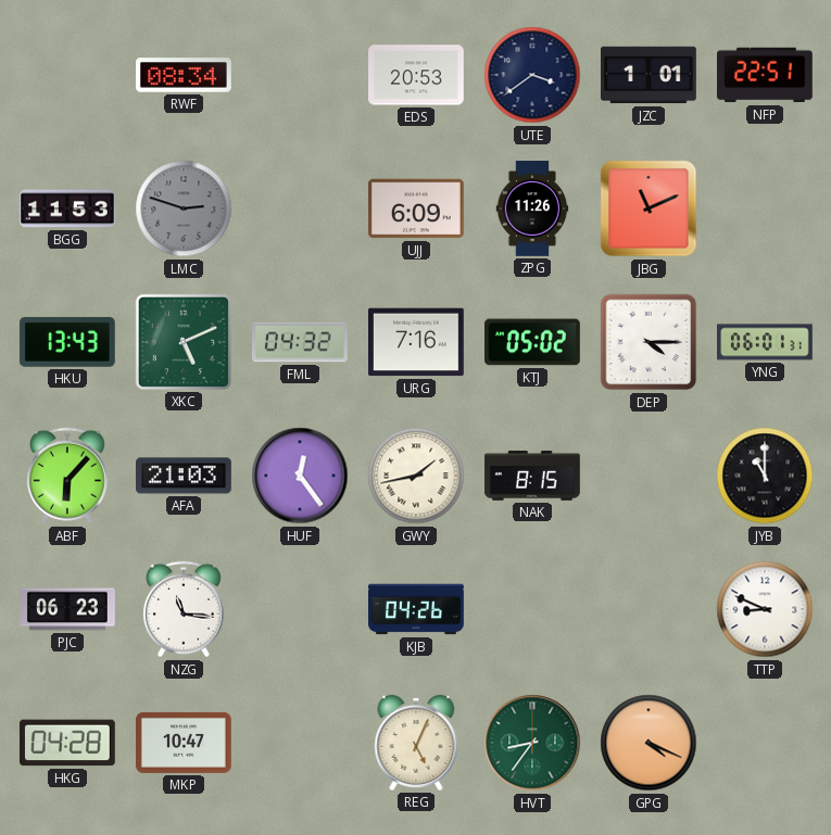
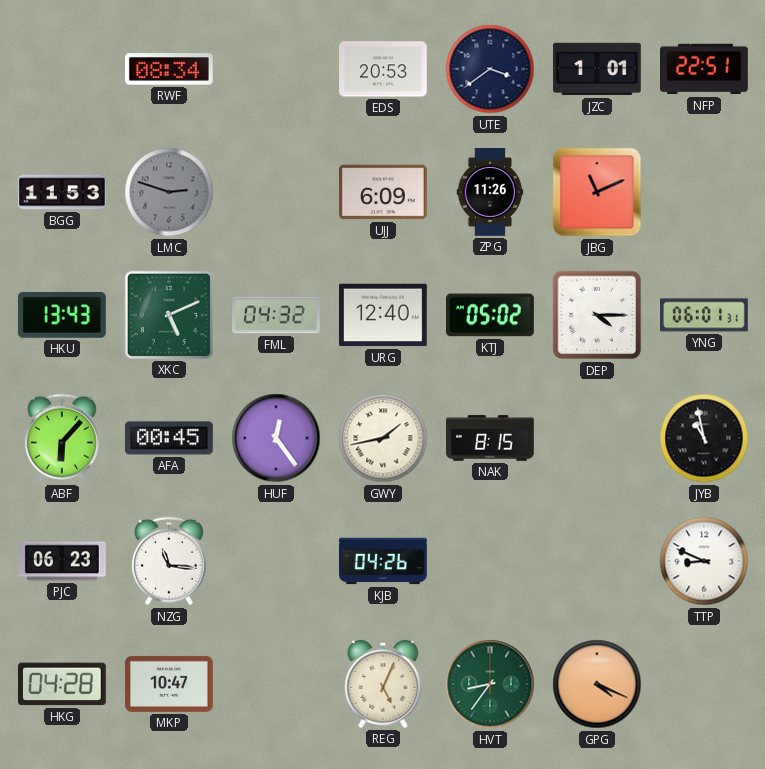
URG: 7:16 -> 12:40 (384, 315)
AFA: 21:03 -> 00:45 (170, 438)
JYB: 11:00 -> 10:58 (704, 438)
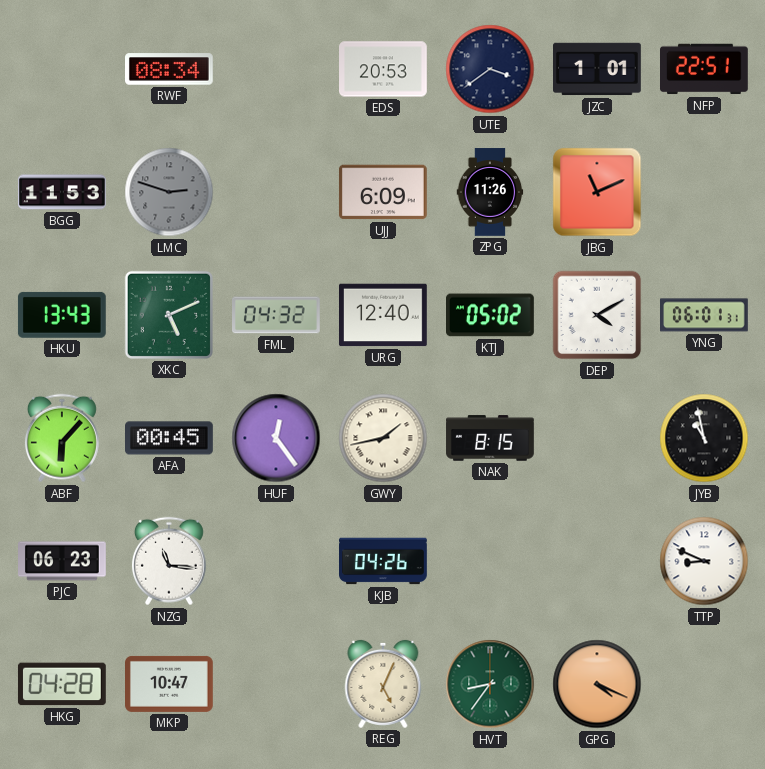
DEP: 4:15 -> 4:10 (597, 315)
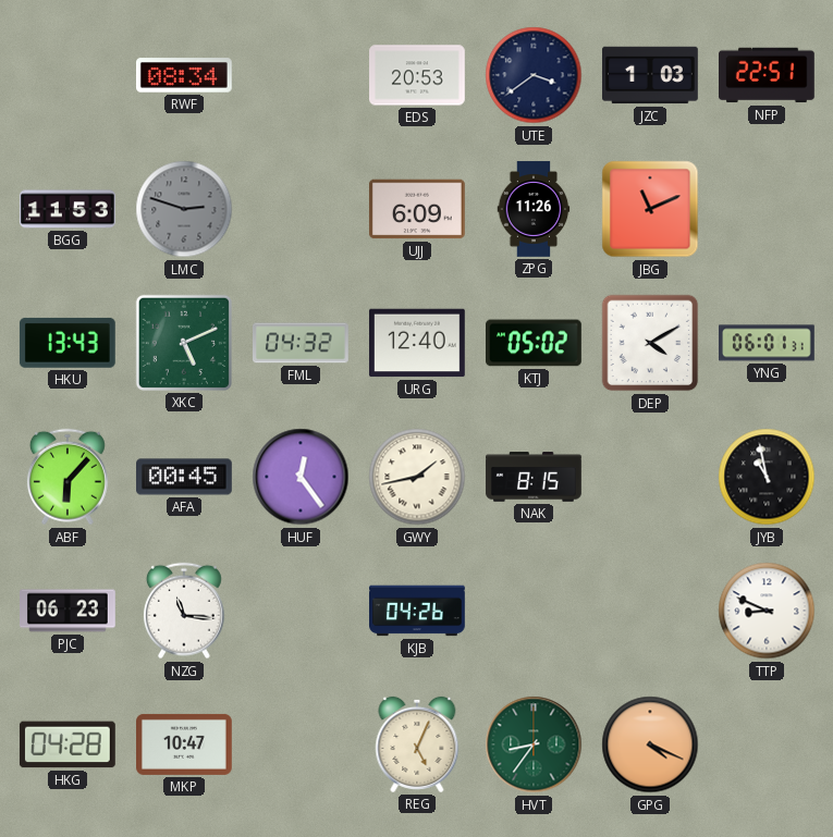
JZC: 1:01 -> 1:03 (651, 75)
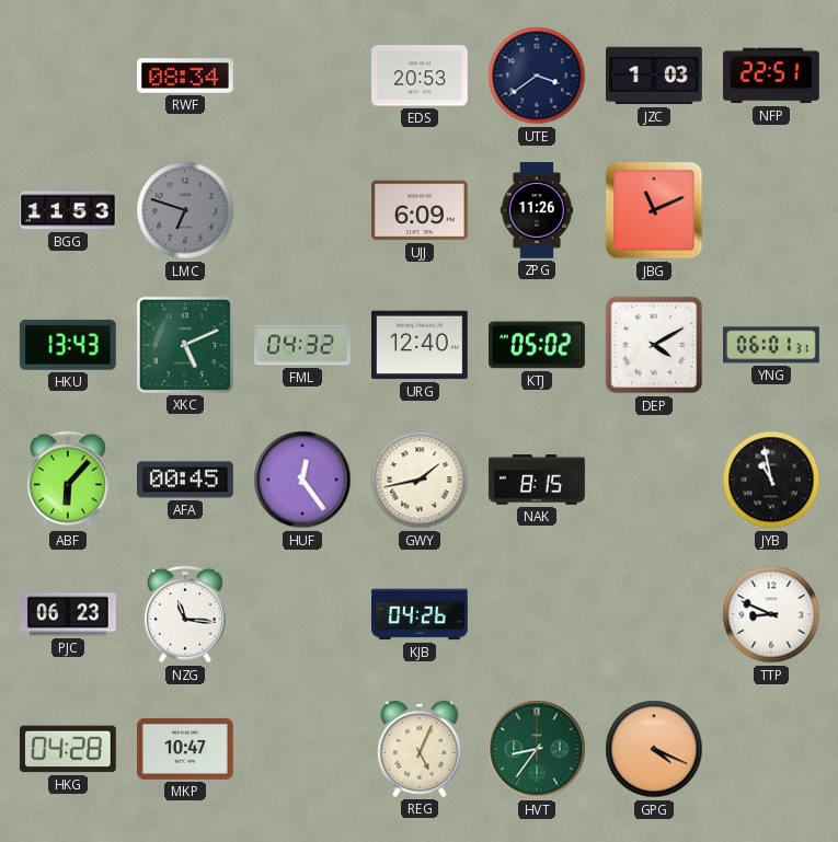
LMC: 2:48 -> 6:48 (185, 210)
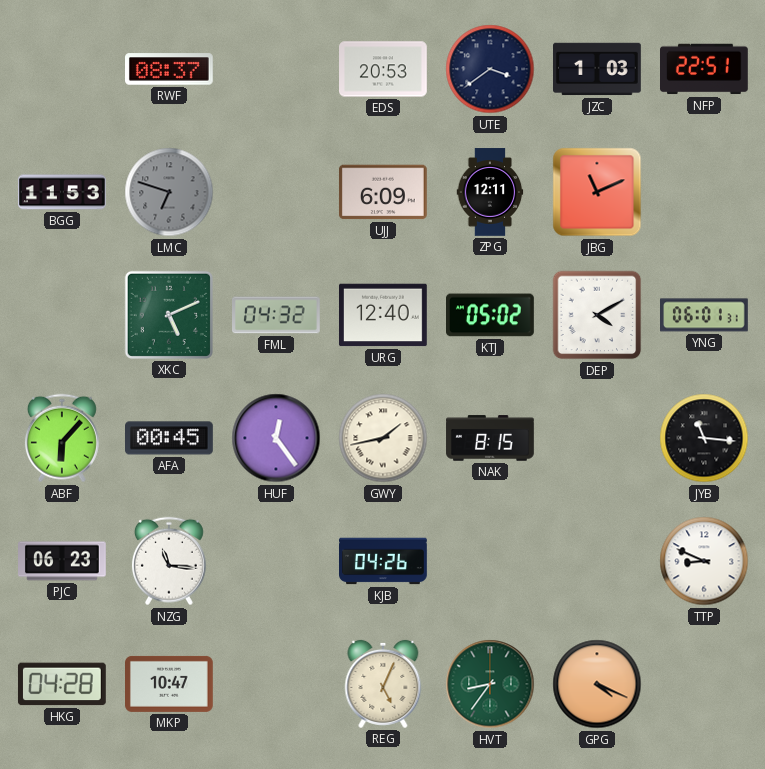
RWF: 08:34 -> 08:37 (170, 69)
ZPG: 11:26 -> 12:11 (490, 192)
HKU: 13:43 -> none (68, 345)
JYB: 10:58 -> 11:16 (704, 438)
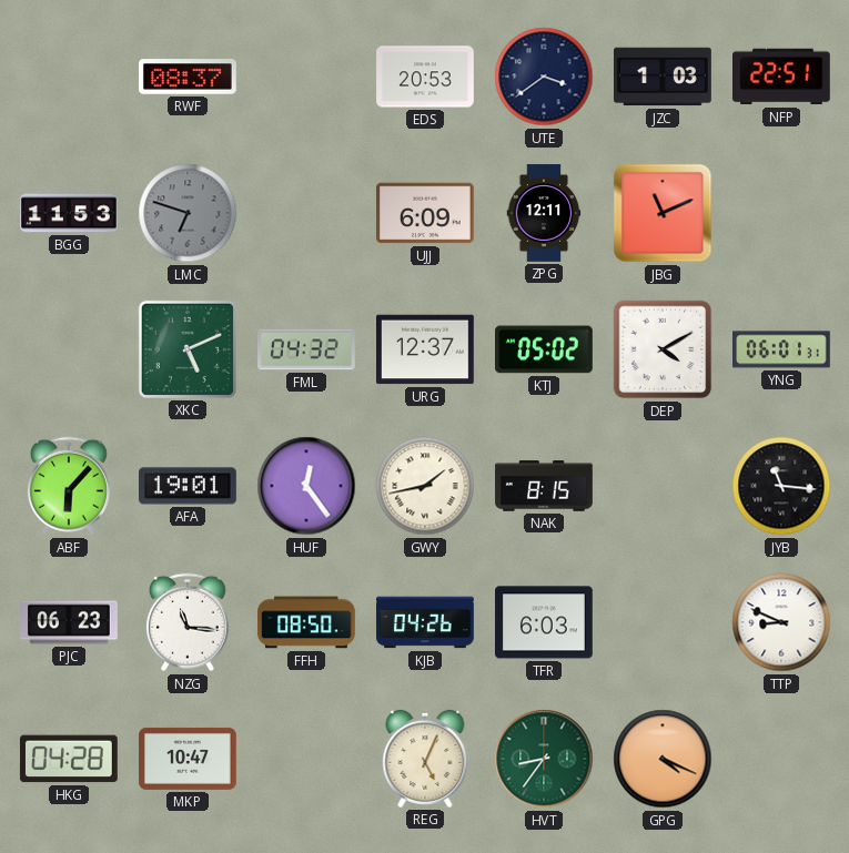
URG: 12:40 -> 12:37 (426, 349)
AFA: 00:45 -> 19:01 (189, 486)
FFH: none -> 08:50 (306, 622)
TFR: none -> 6:03 (545, 622)
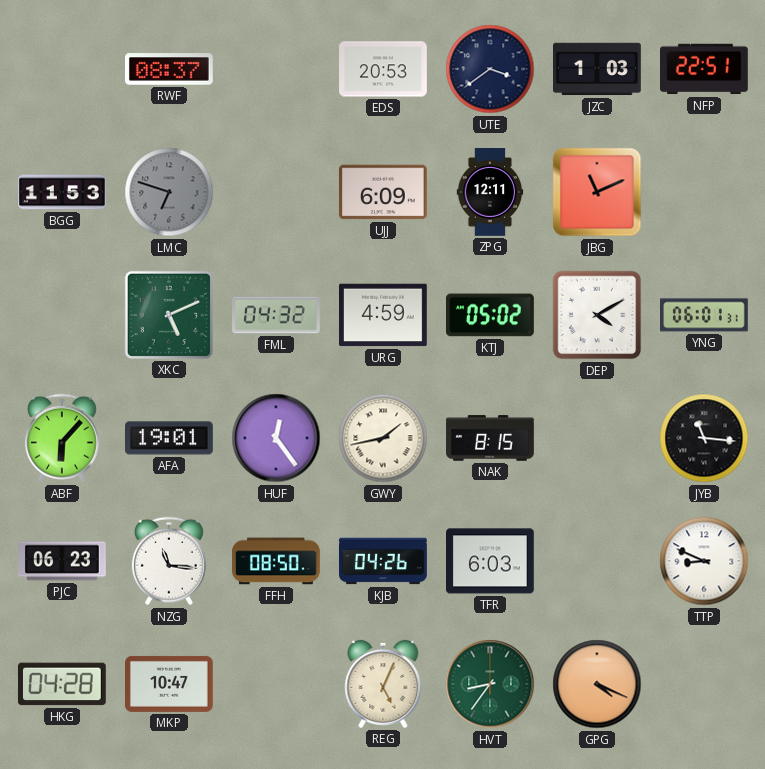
URG: 12:37 -> 4:59 (384, 315)
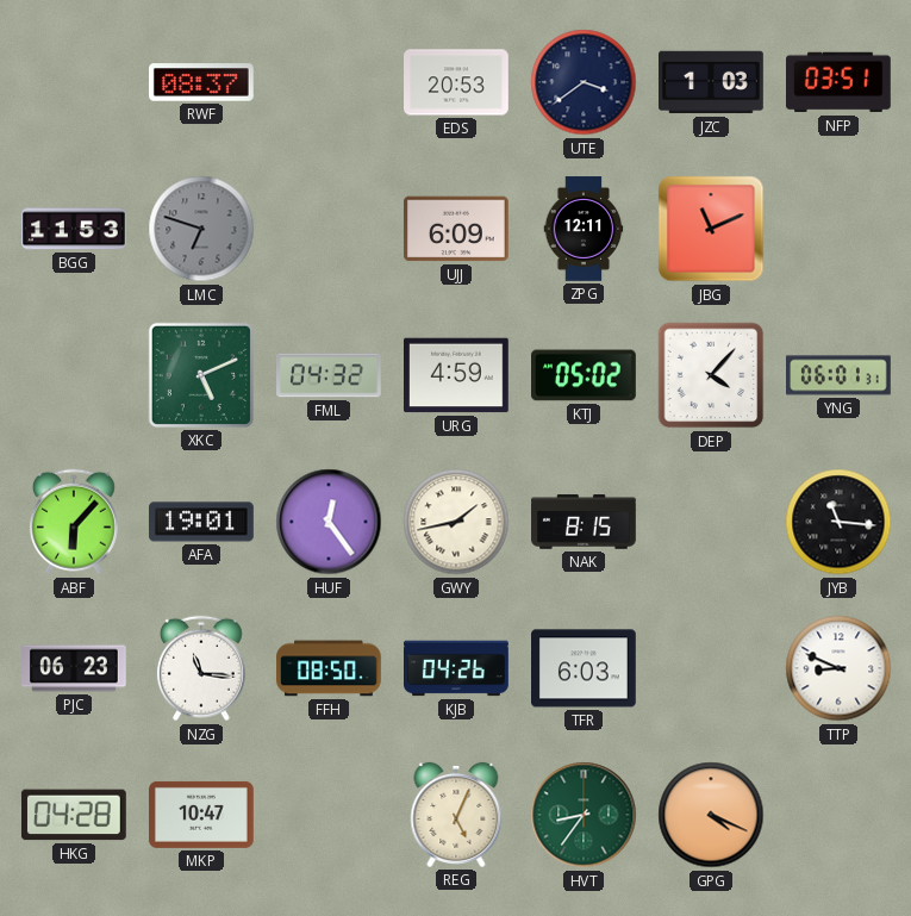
NFP: 22:51 -> 03:51 (840, 82)
DEP: 4:10 -> 4:07 (711, 375)
